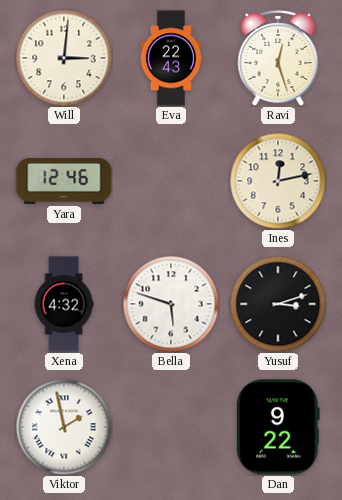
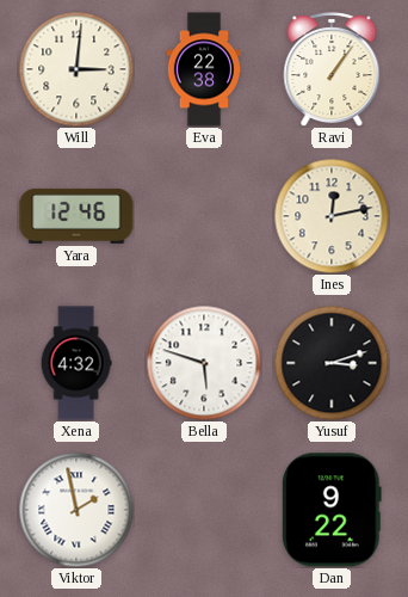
Eva: 22:43 -> 22:38 (204, 69)
Ravi: 12:27 -> 1:06 (332, 69)
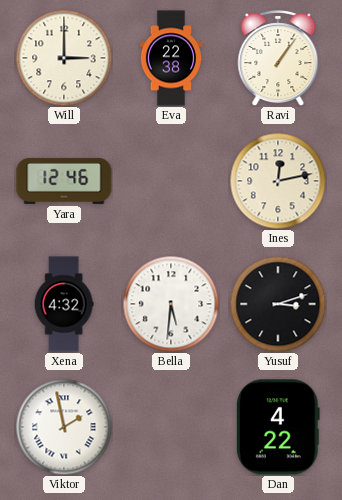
Will: 3:01 -> 3:00 (64, 58)
Bella: 5:48 -> 5:31 (171, 304)
Dan: 9:22 -> 4:22 (278, 427)
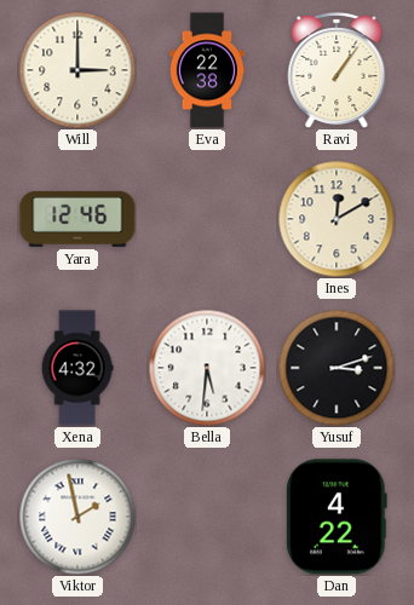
Ines: 12:13 -> 12:10 (337, 219)
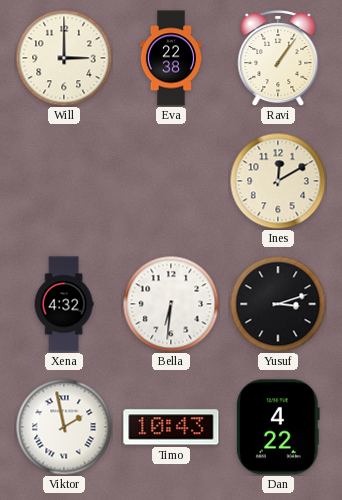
Yara: 12:46 -> none (77, 219)
Bella: 5:31 -> 6:31 (171, 304)
Timo: none -> 10:43 (171, 427)
